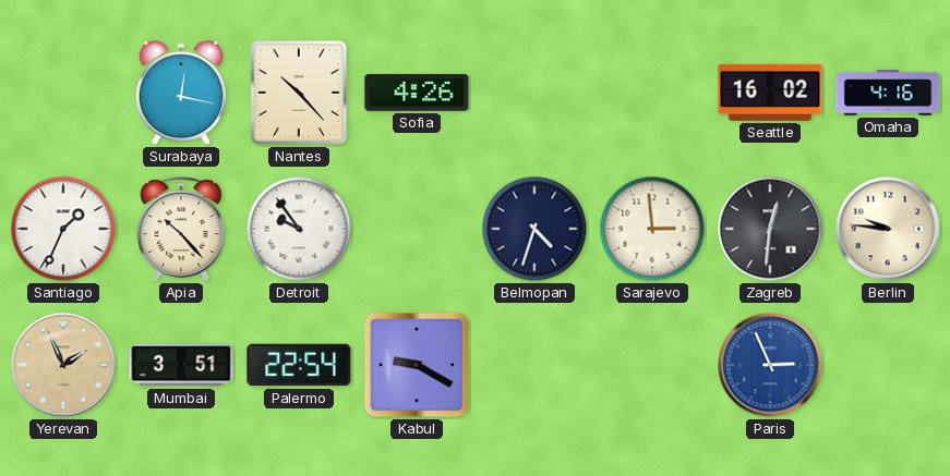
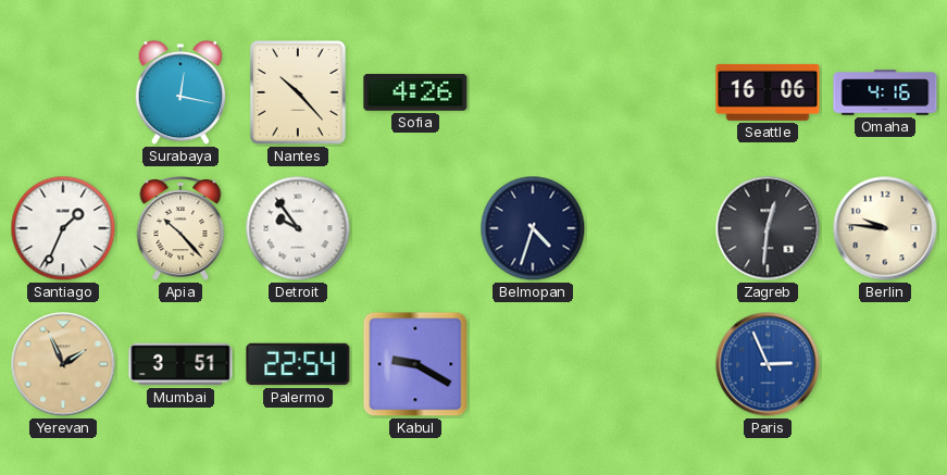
Seattle: 16:02 -> 16:06 (768, 92)
Sarajevo: 2:59 -> none (652, 229)
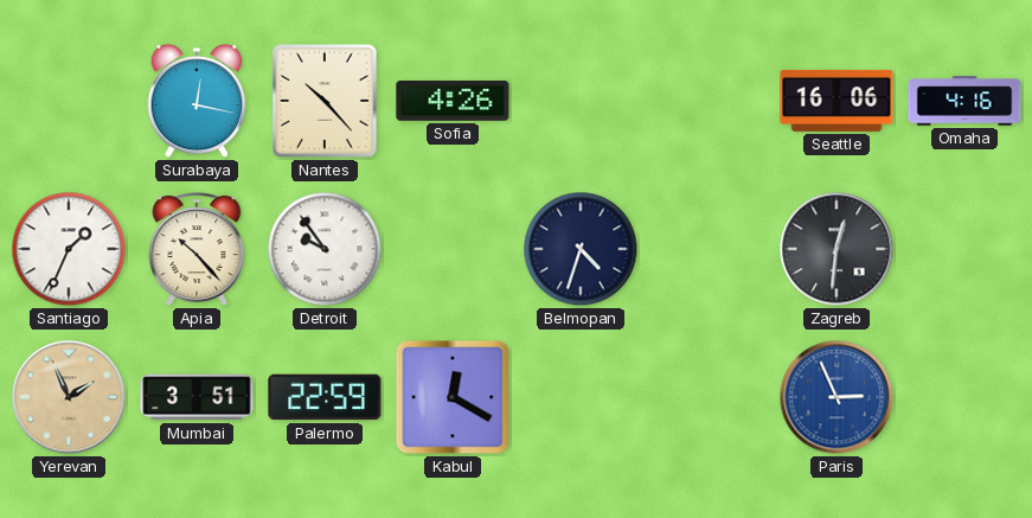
Berlin: 9:46 -> none (885, 228)
Palermo: 22:54 -> 22:59 (325, 397)
Kabul: 9:20 -> 12:20 (453, 397)
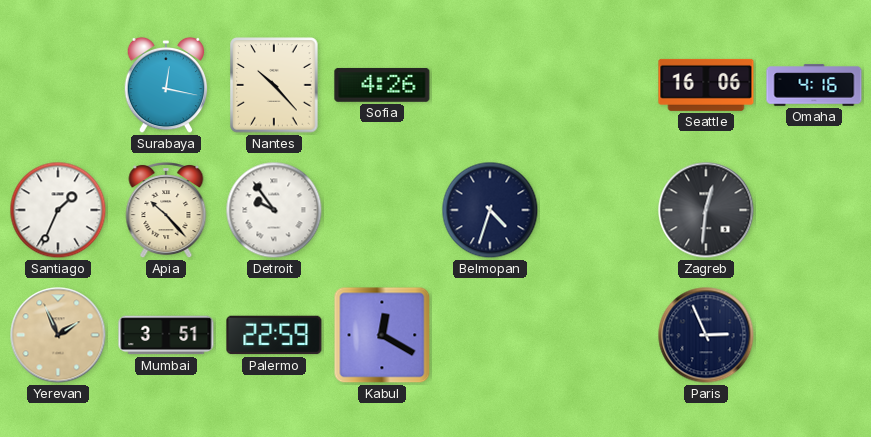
Paris dial: blue -> navy (706, 335)
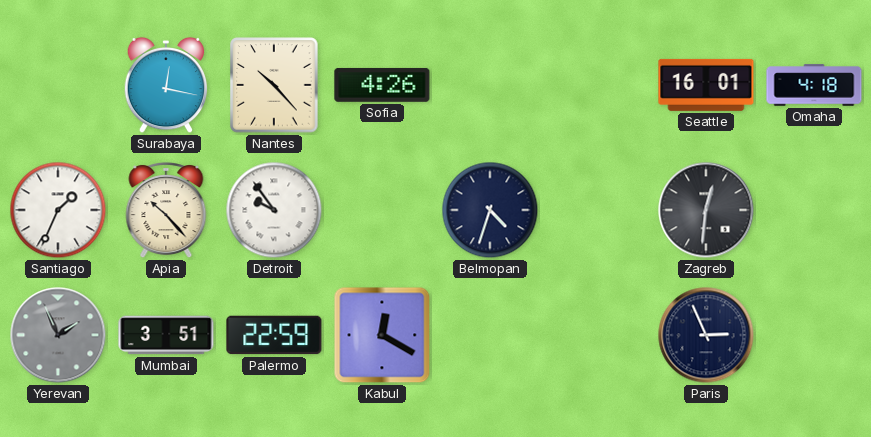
Seattle: 16:06 -> 16:01 (706, 85)
Omaha: 4:16 -> 4:18 (814, 85)
Yerevan dial: champagne -> grey (58, 335)
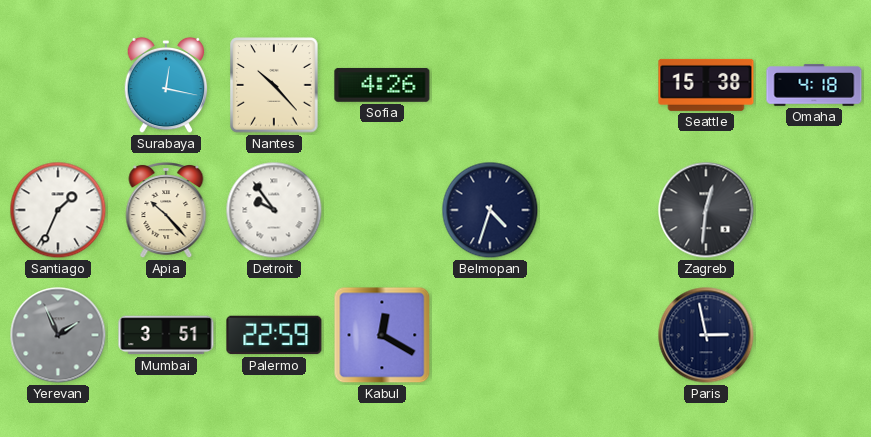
Seattle: 16:01 -> 15:38 (706, 85)
Paris: 2:56 -> 2:58 (706, 335)
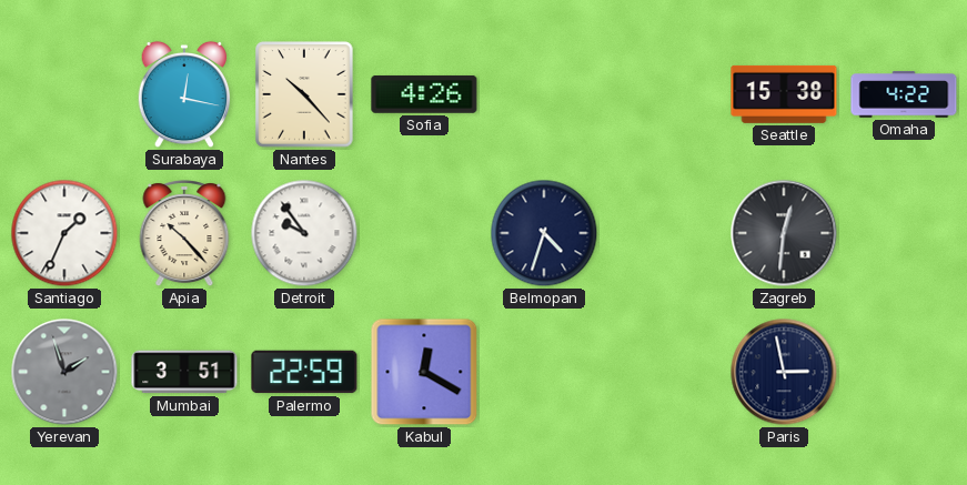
Omaha: 4:18 -> 4:22 (904, 94)
Yerevan: 1:56 -> 1:57 (64, 372)
